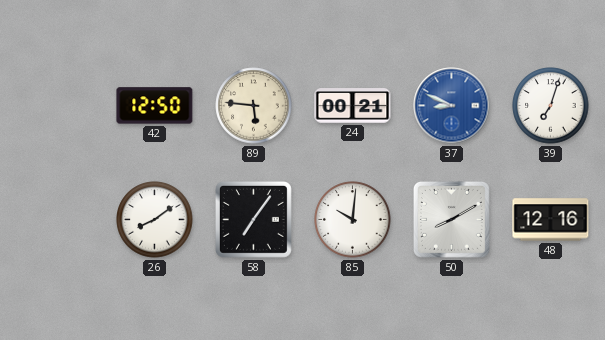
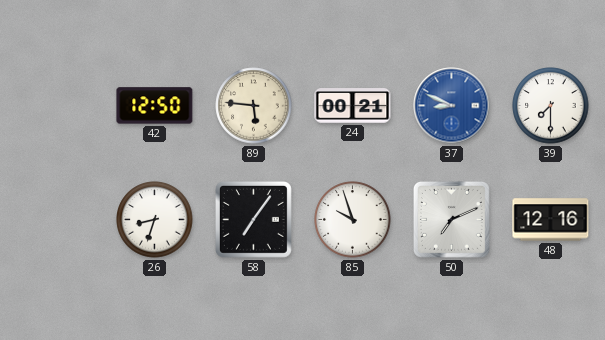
39: 7:03 -> 7:30 (551, 106)
26: 8:09 -> 8:33 (155, 220)
85: 10:01 -> 9:57 (353, 220)
50: 8:10 -> 7:11 (451, 219)
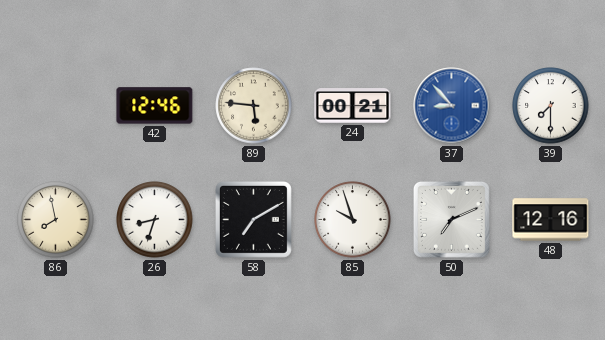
42: 12:50 -> 12:46 (155, 106)
37: 8:49 -> 8:53 (452, 106)
86: none -> 7:58 (56, 220)
58: 7:06 -> 7:10 (253, 219)
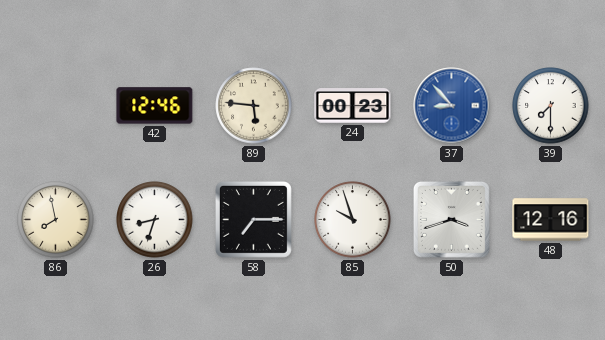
24: 00:21 -> 00:23 (353, 106)
58: 7:10 -> 7:15 (253, 219)
50: 7:11 -> 3:42 (451, 219)
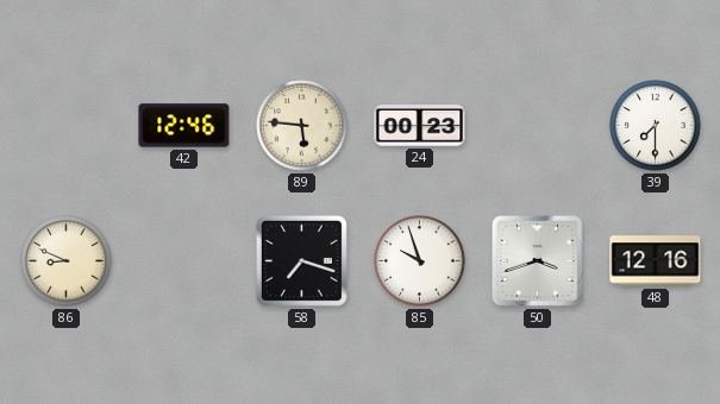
37: 8:53 -> none (452, 106)
86: 7:58 -> 8:49 (67, 261)
26: 8:33 -> none (155, 220)
58: 7:15 -> 7:18 (301, 260)
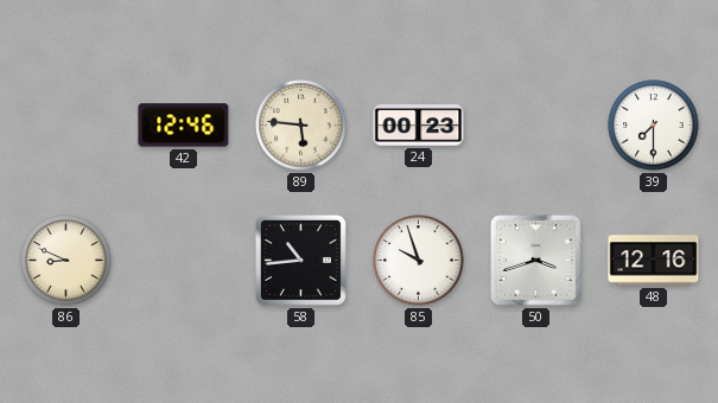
58: 7:18 -> 10:44 (300, 260)
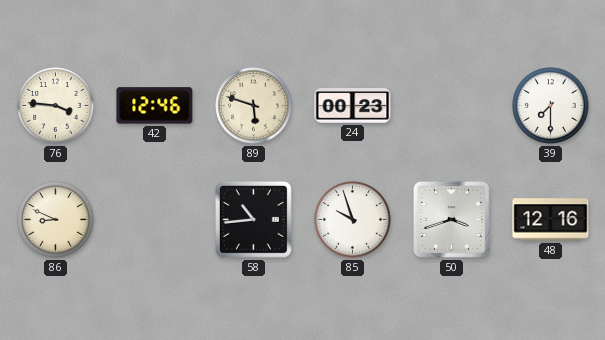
76: none -> 3:46 (56, 106)
89: 5:46 -> 5:48 (254, 106)
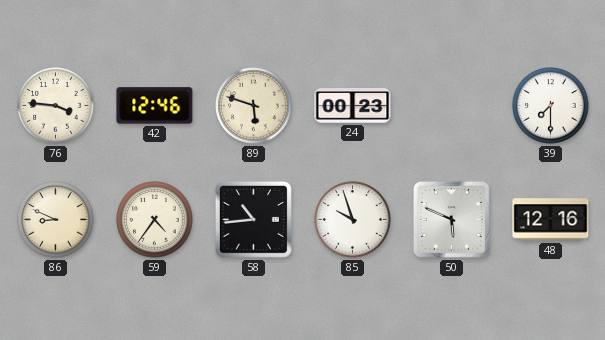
59: none -> 4:36 (155, 220)
50: 3:42 -> 5:49 (451, 219)
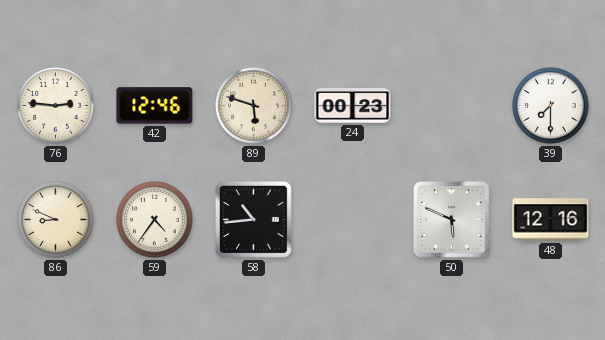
76: 3:46 -> 2:46 (56, 106)
85: 9:57 -> none (353, 220)
